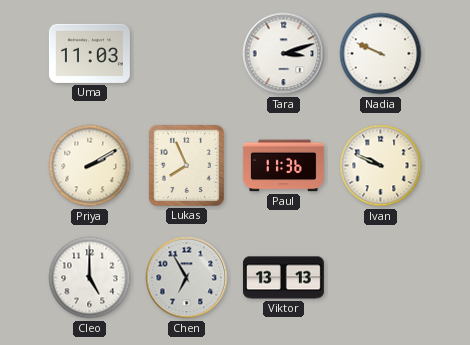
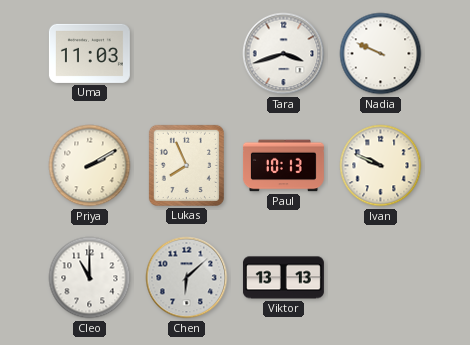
Tara: 3:12 -> 3:42 (284, 54)
Paul: 11:36 -> 10:13 (283, 166)
Cleo: 5:00 -> 11:00 (90, 278)
Chen: 6:55 -> 6:08 (187, 278)
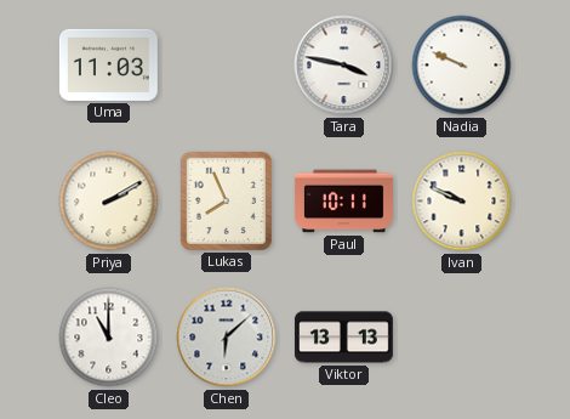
Tara: 3:42 -> 3:47 (344, 66)
Paul: 10:13 -> 10:11 (343, 202)
